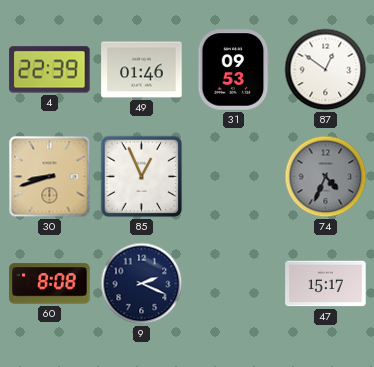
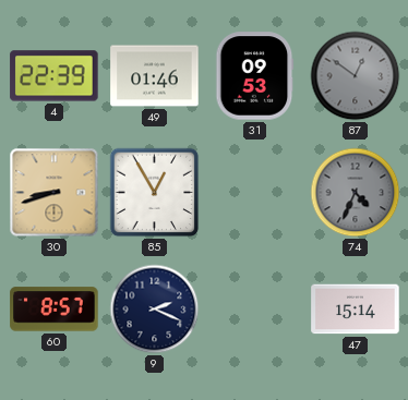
87 dial: white -> grey (356, 76)
85: 12:56 -> 12:55 (155, 193)
60: 8:08 -> 8:57 (55, 310)
47: 15:17 -> 15:14 (356, 310)
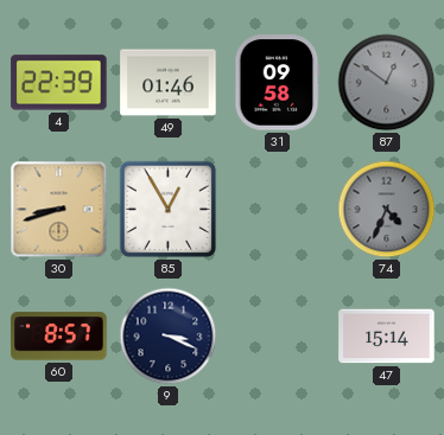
31: 09:53 -> 09:58 (278, 83)
9: 2:19 -> 3:19 (169, 337)
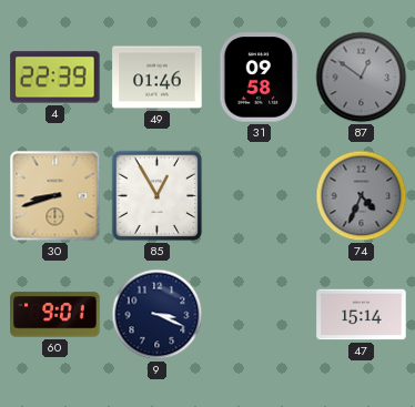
60: 8:57 -> 9:01 (55, 315)
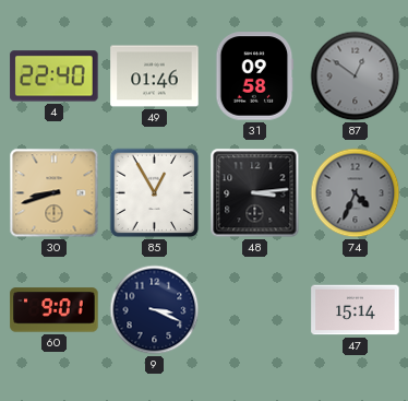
4: 22:39 -> 22:40 (55, 76)
48: none -> 3:14 (255, 193)
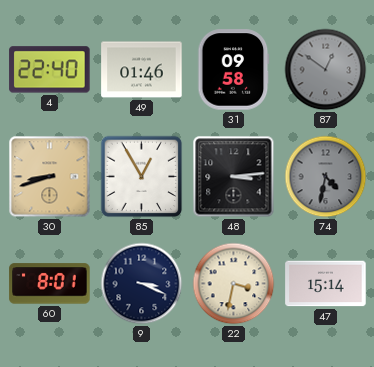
74: 4:34 -> 4:32 (326, 177)
60: 9:01 -> 8:01 (50, 284)
22: none -> 3:32 (234, 284)
